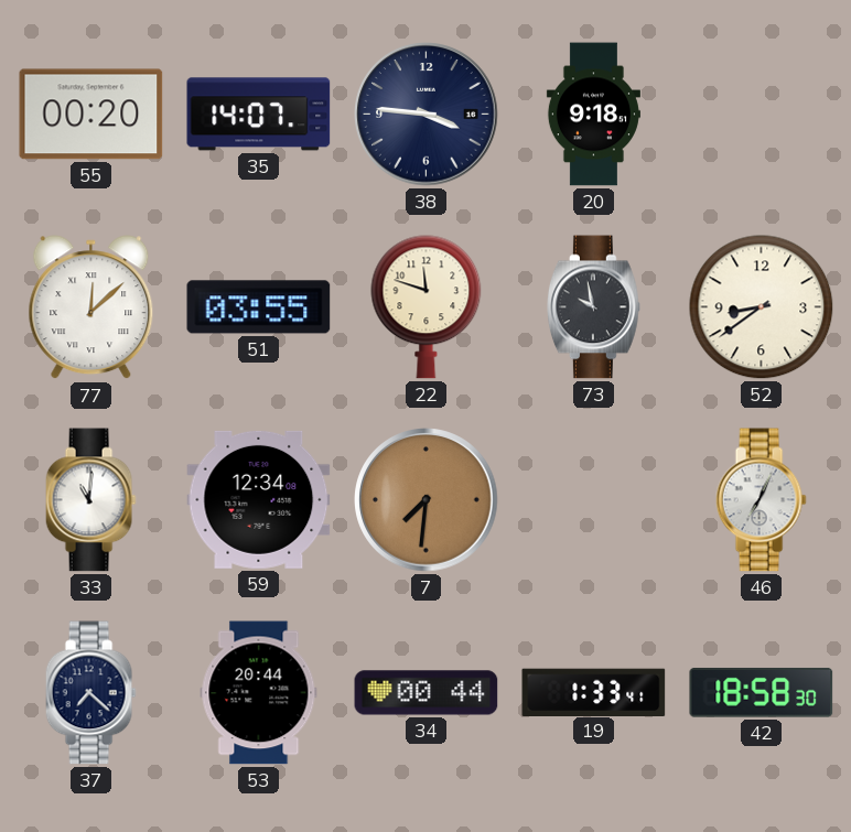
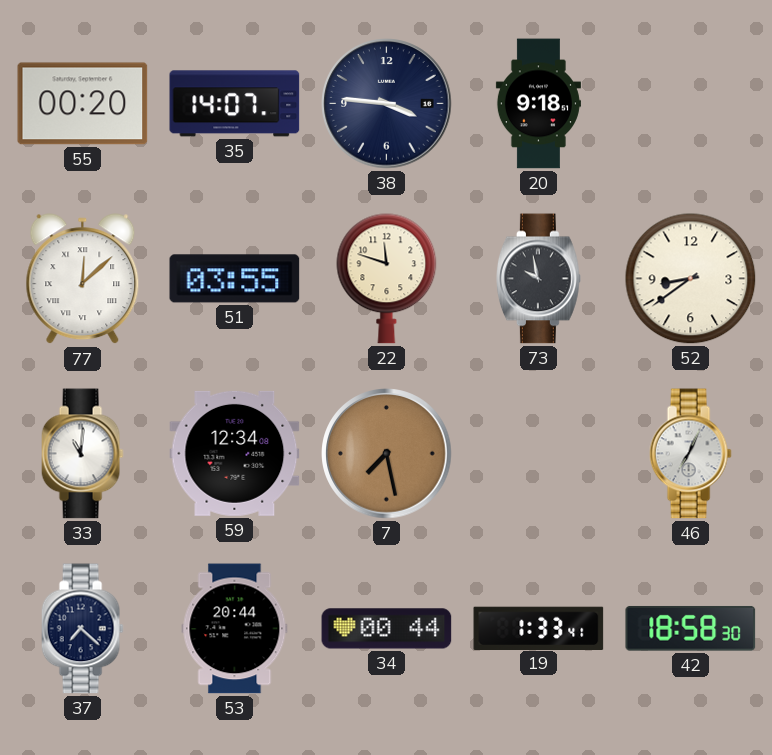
7: 7:31 -> 7:28 (387, 454)
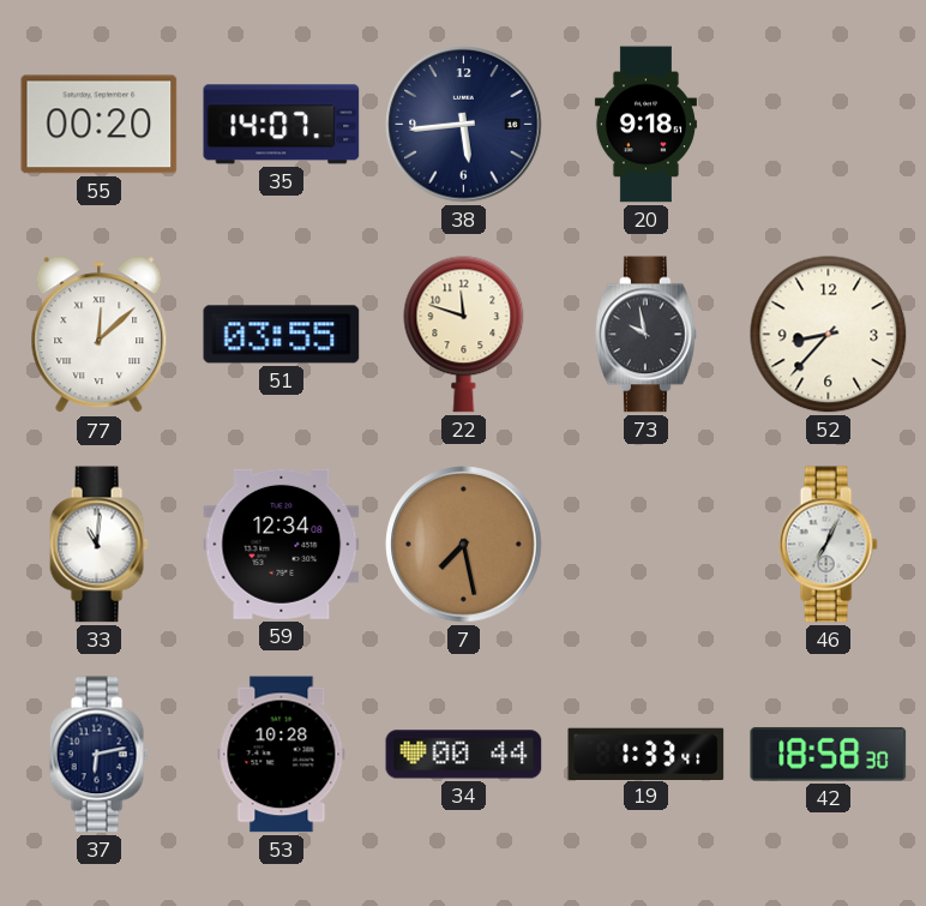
38: 3:46 -> 5:44 (464, 125)
52: 8:39 -> 8:37 (829, 335)
37: 7:22 -> 6:13 (98, 755)
53: 20:44 -> 10:28 (282, 755)
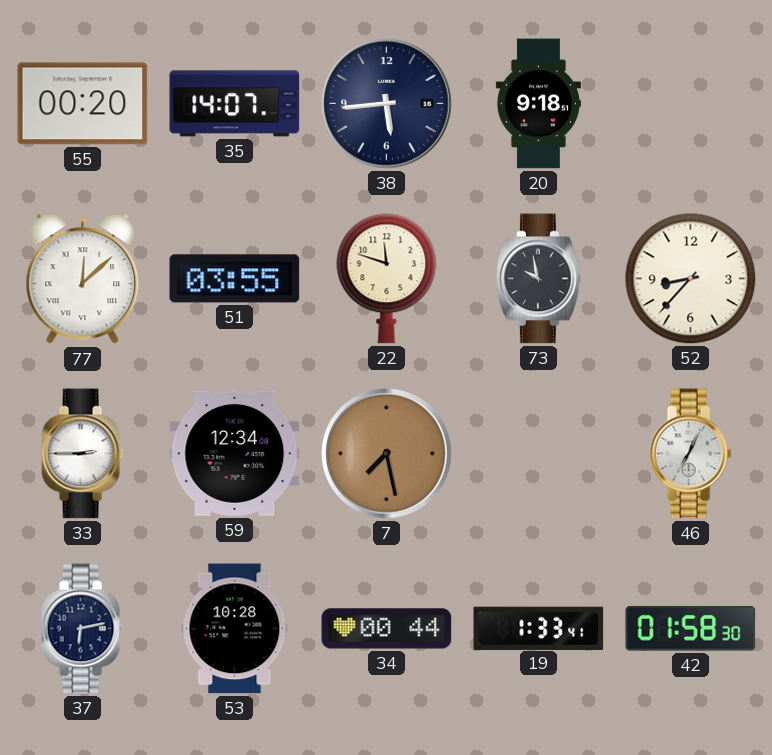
33: 11:01 -> 2:45 (82, 454)
42: 18:58 -> 01:58 (691, 628)
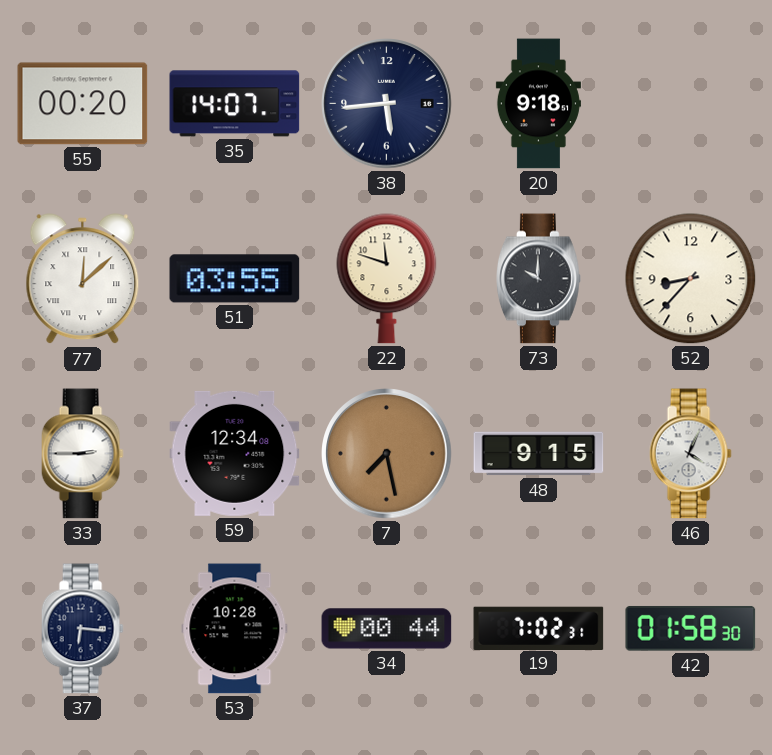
73: 9:58 -> 10:00 (539, 279)
48: none -> 9:15 (539, 454)
46: 7:04 -> 4:04 (690, 454)
37: 6:13 -> 6:16 (82, 629)
19: 1:33 -> 7:02 (539, 628)
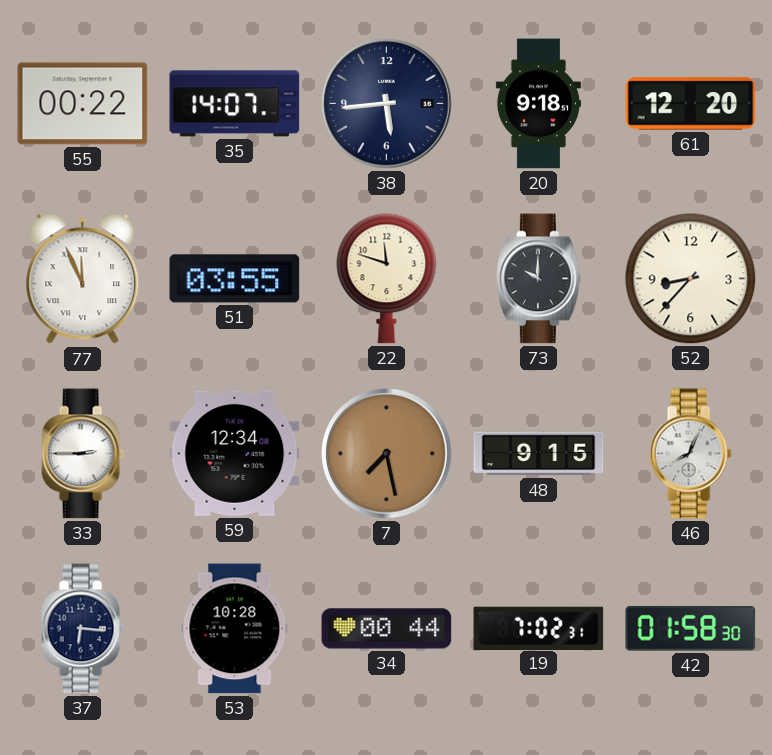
55: 00:20 -> 00:22 (83, 104)
61: none -> 12:20 (691, 104)
77: 12:08 -> 11:56 (83, 279)
46: 4:04 -> 8:04 (690, 454)
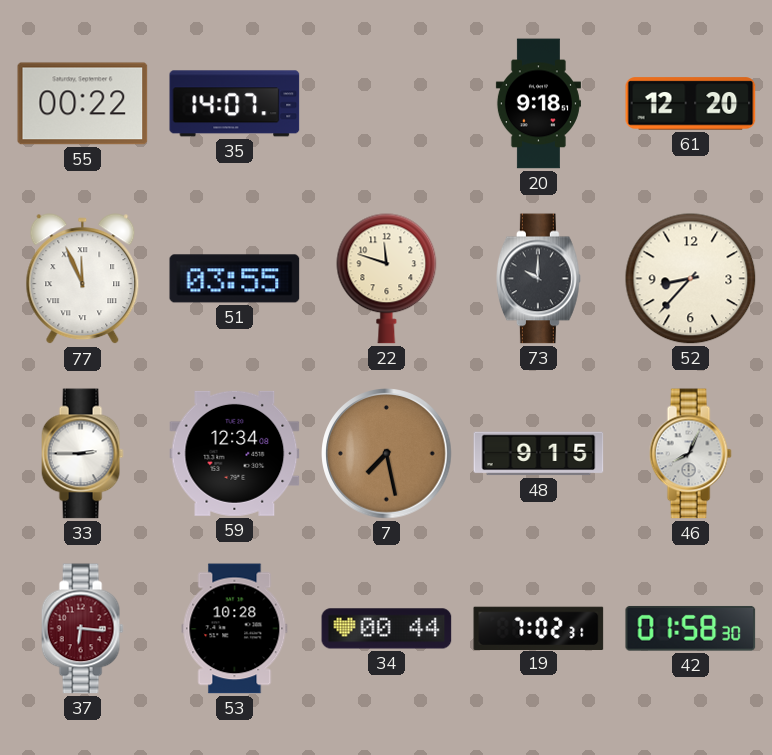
38: 5:44 -> none (387, 104)
37 dial: navy -> burgundy (82, 629)
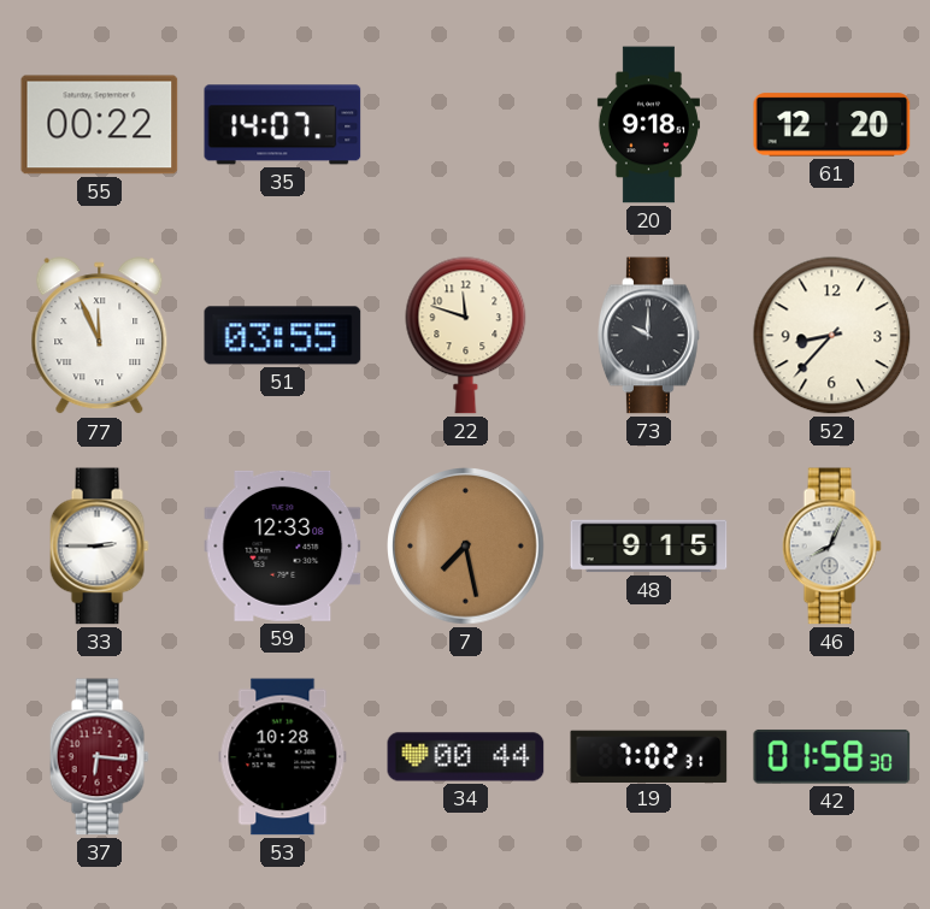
59: 12:34 -> 12:33 (283, 545)
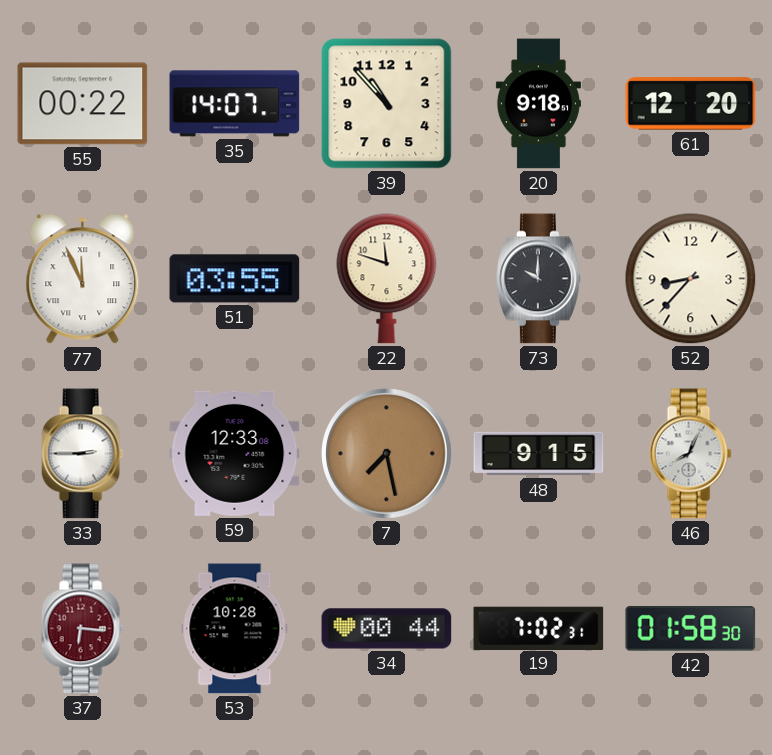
39: none -> 10:53 (387, 104)
